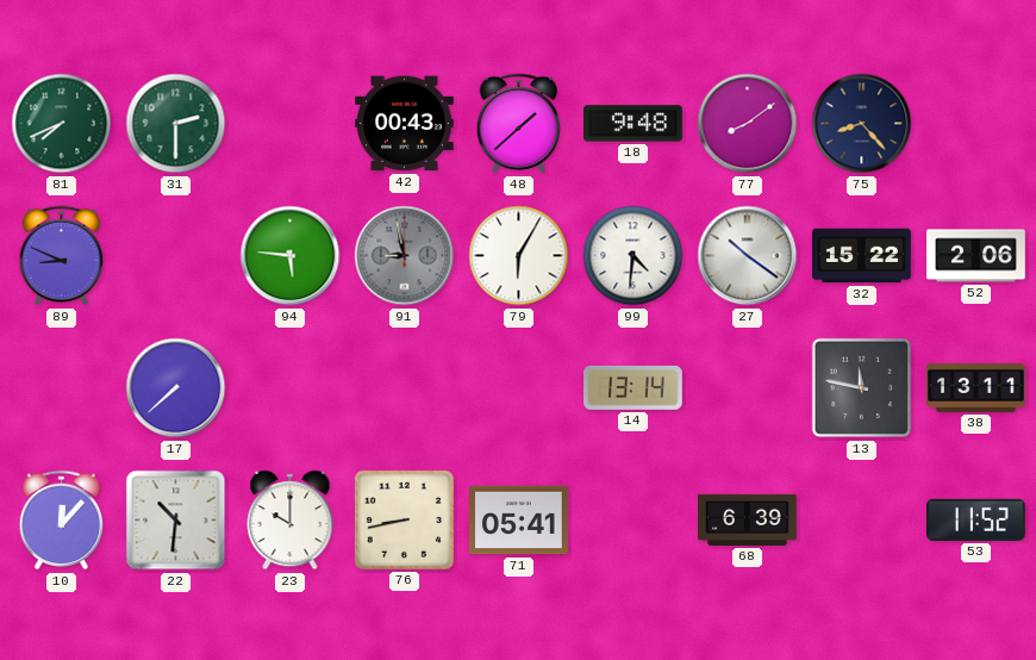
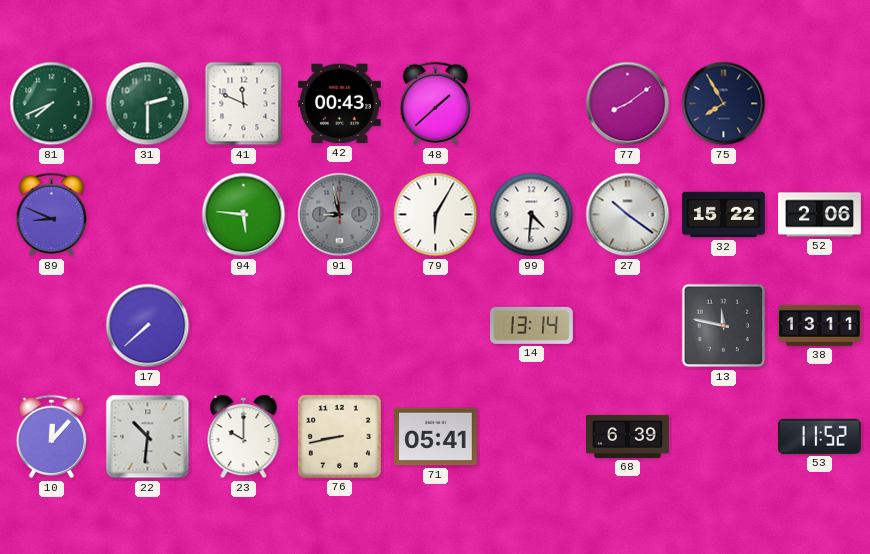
41: none -> 11:49 (244, 104)
18: 9:48 -> none (634, 124)
75: 8:23 -> 7:55 (724, 104)
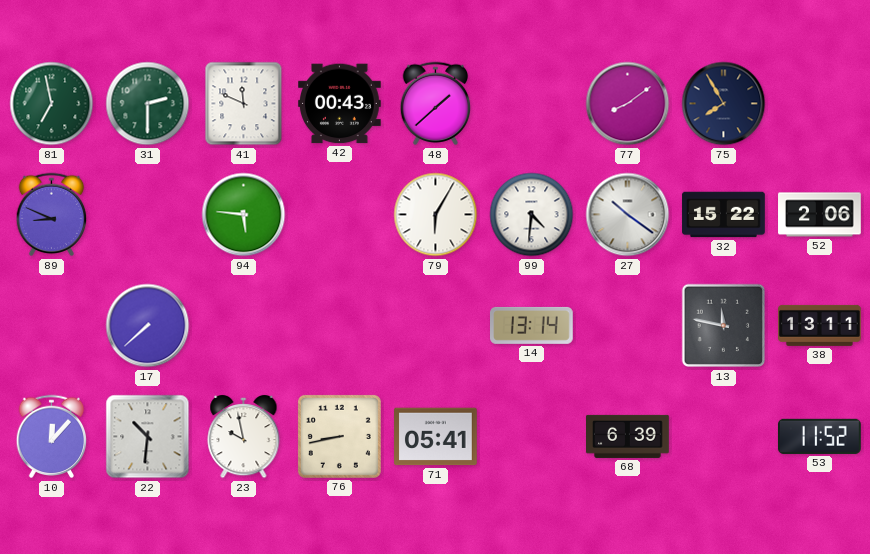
81: 7:41 -> 6:58 (52, 104)
91: 8:58 -> none (340, 215)
23: 10:00 -> 9:58 (244, 437)
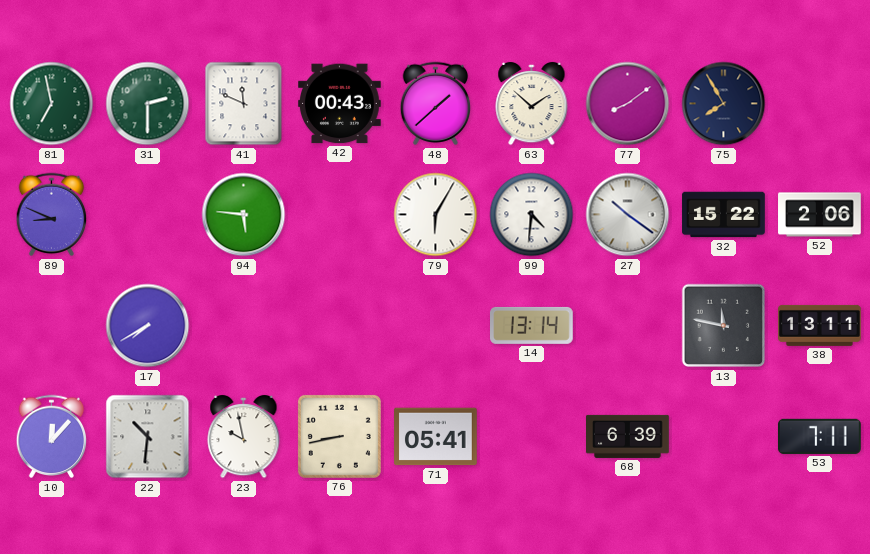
63: none -> 1:52 (532, 104)
17: 7:38 -> 7:40 (148, 326)
53: 11:52 -> 7:11 (820, 436)
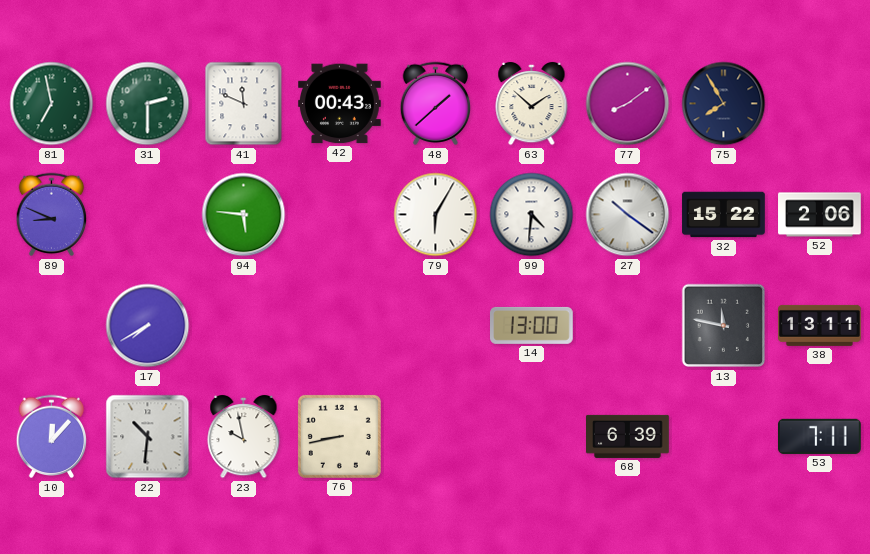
14: 13:14 -> 13:00 (532, 325)
71: 05:41 -> none (436, 437)
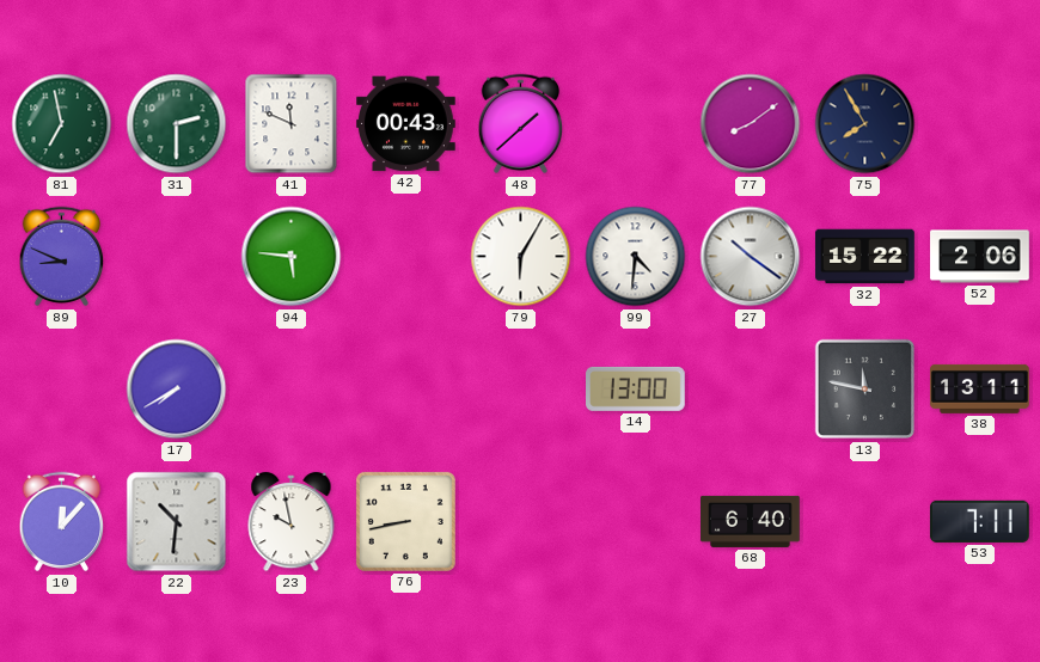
63: 1:52 -> none (532, 104)
68: 6:39 -> 6:40 (751, 521)
